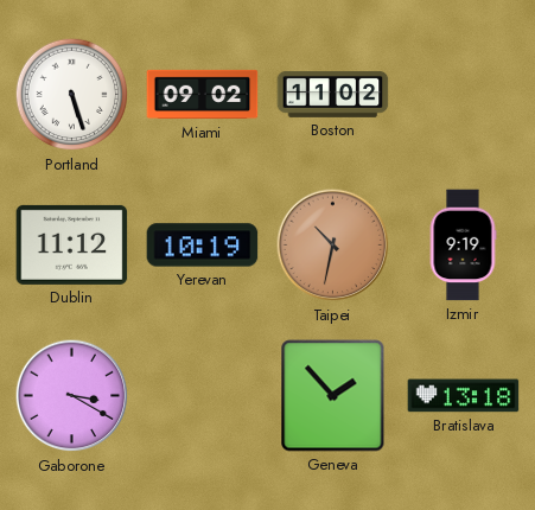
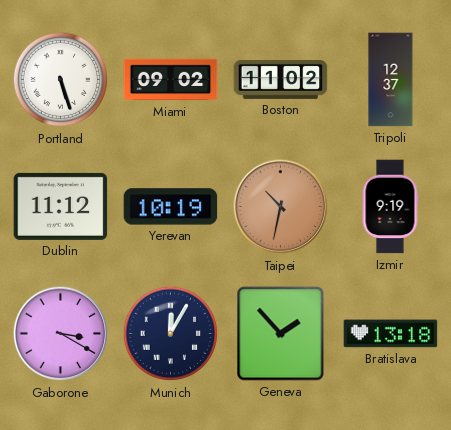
Tripoli: none -> 12:37 (391, 80)
Munich: none -> 12:05 (171, 334)
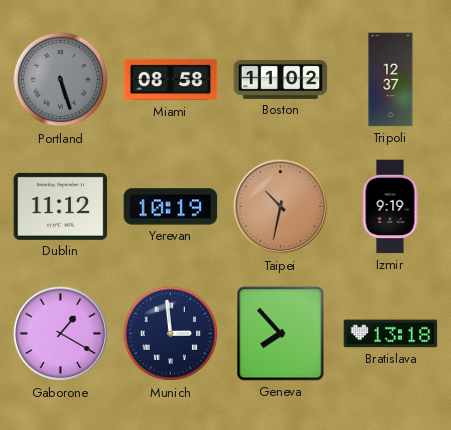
Portland dial: white -> grey (61, 80)
Miami: 09:02 -> 08:58 (171, 80)
Gaborone: 3:20 -> 1:20 (61, 334)
Munich: 12:05 -> 2:59 (171, 334)
Geneva: 1:53 -> 7:53 (281, 334)
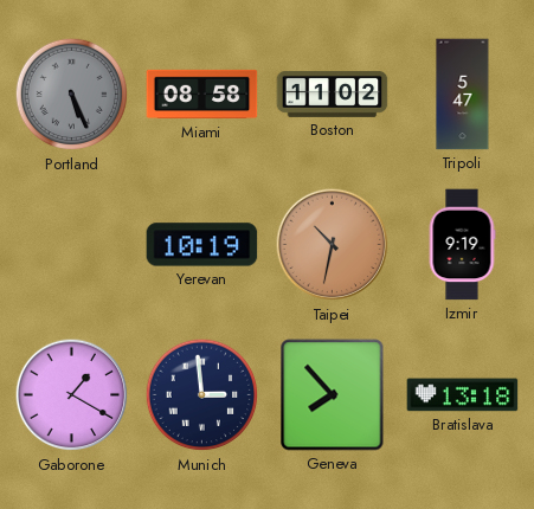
Portland: 5:27 -> 5:26 (72, 95)
Tripoli: 12:37 -> 5:47 (463, 95)
Dublin: 11:12 -> none (61, 206)
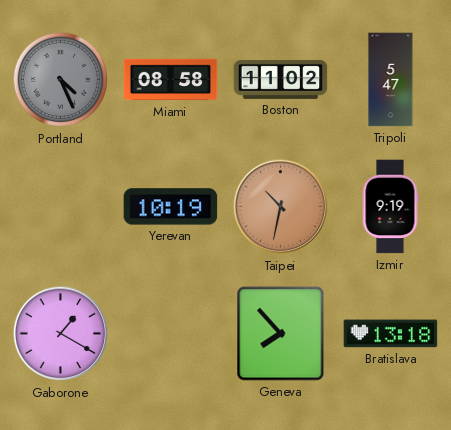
Portland: 5:26 -> 4:26 (61, 80)
Munich: 2:59 -> none (202, 395)
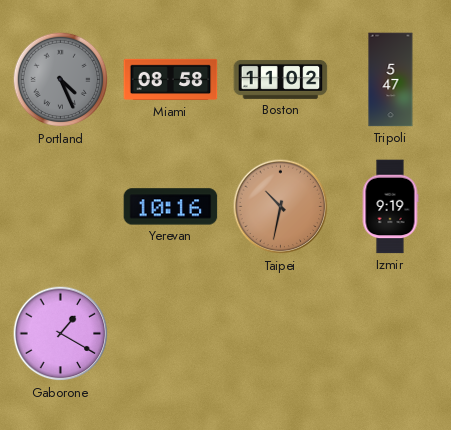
Yerevan: 10:19 -> 10:16 (171, 207)
Geneva: 7:53 -> none (281, 334)
Bratislava: 13:18 -> none (391, 334)
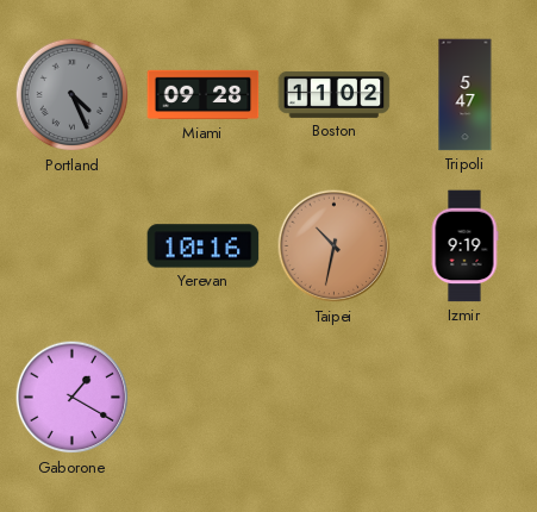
Miami: 08:58 -> 09:28 (204, 95)
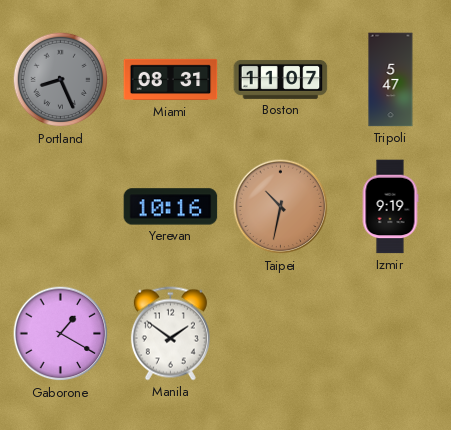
Portland: 4:26 -> 8:26 (61, 80)
Miami: 09:28 -> 08:31 (171, 80)
Boston: 11:02 -> 11:07 (281, 79)
Manila: none -> 1:51 (170, 334)
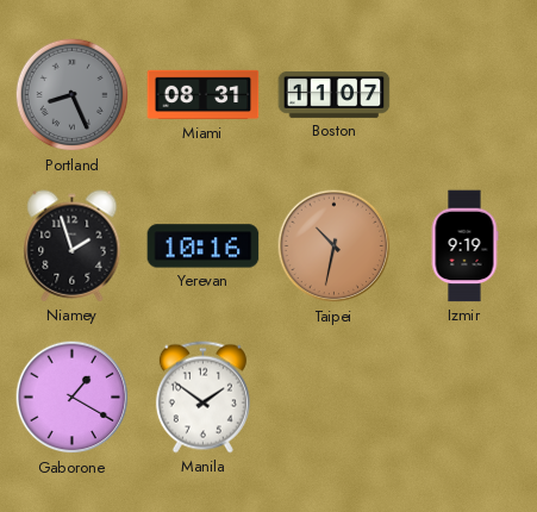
Tripoli: 5:47 -> none (391, 80)
Niamey: none -> 1:57 (73, 246)
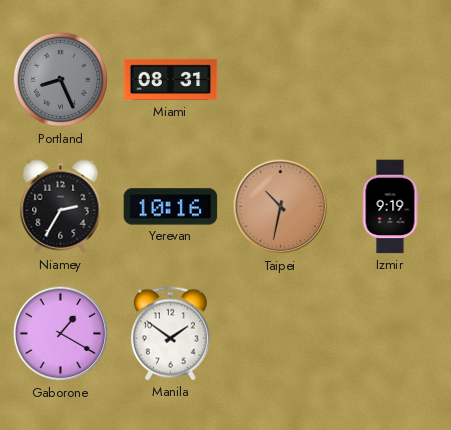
Boston: 11:07 -> none (335, 94)
Niamey: 1:57 -> 2:35 (61, 207)
